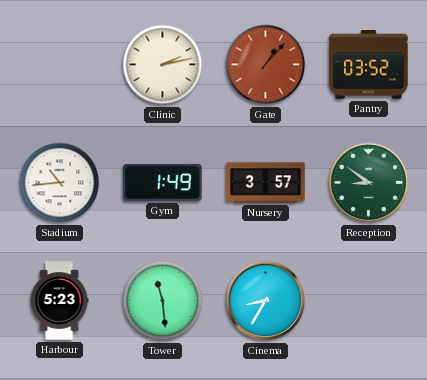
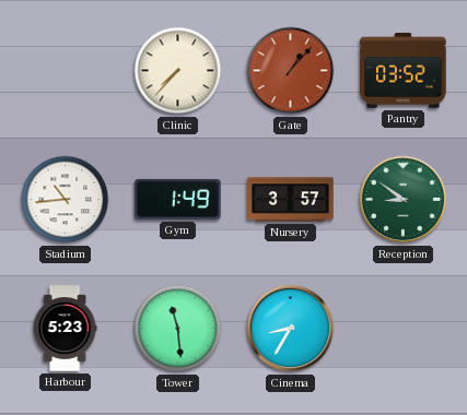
Clinic: 2:13 -> 7:37 (178, 71)
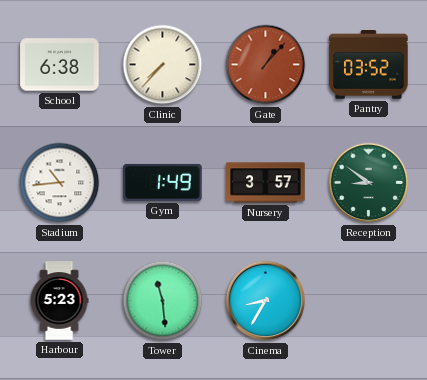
School: none -> 6:38 (60, 65)
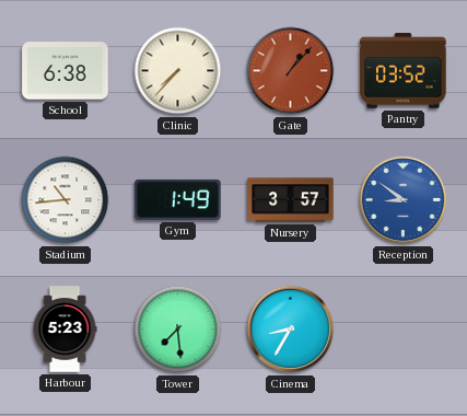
Reception dial: green -> blue (404, 200)
Tower: 11:29 -> 7:29 (178, 330)
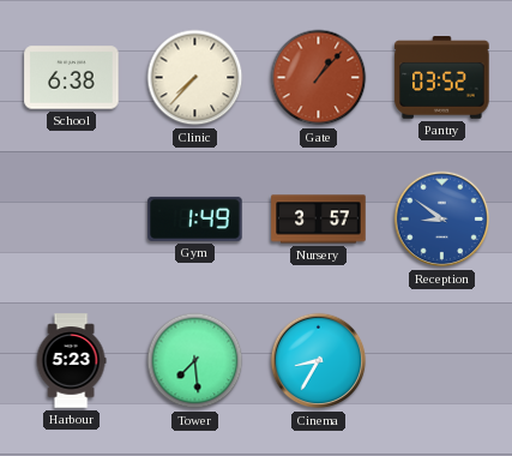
Stadium: 10:44 -> none (66, 200)
